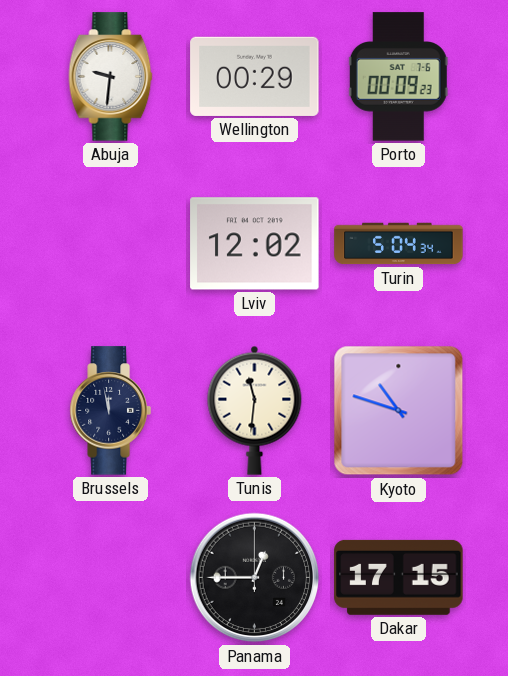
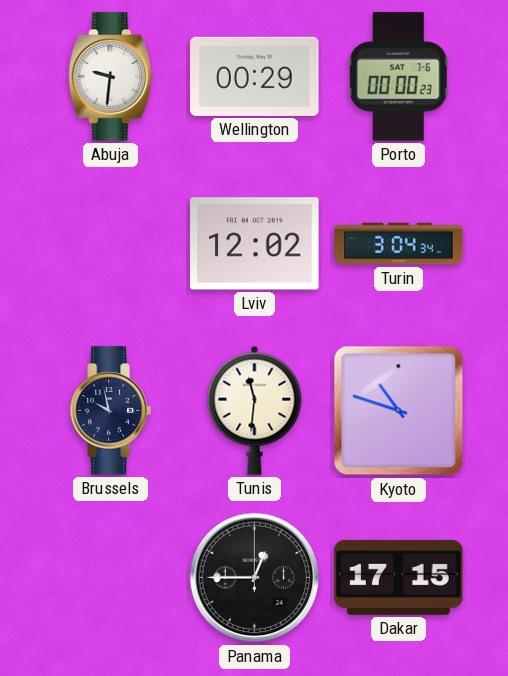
Porto: 00:09 -> 00:00 (398, 77)
Turin: 5:04 -> 3:04 (399, 244)
Brussels: 11:58 -> 9:58 (110, 411)
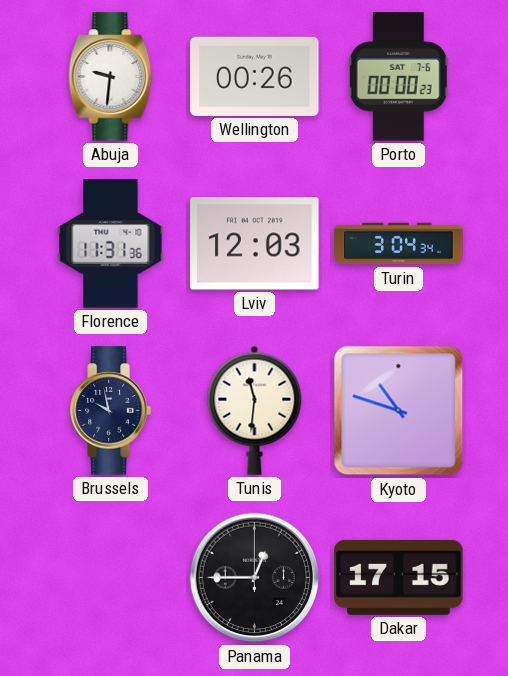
Wellington: 00:29 -> 00:26 (255, 76)
Florence: none -> 11:31 (111, 244)
Lviv: 12:02 -> 12:03 (255, 244)
